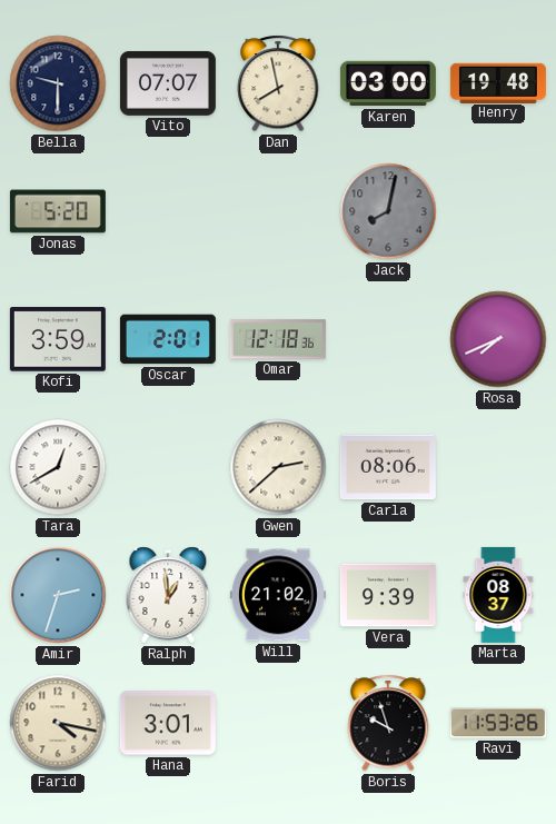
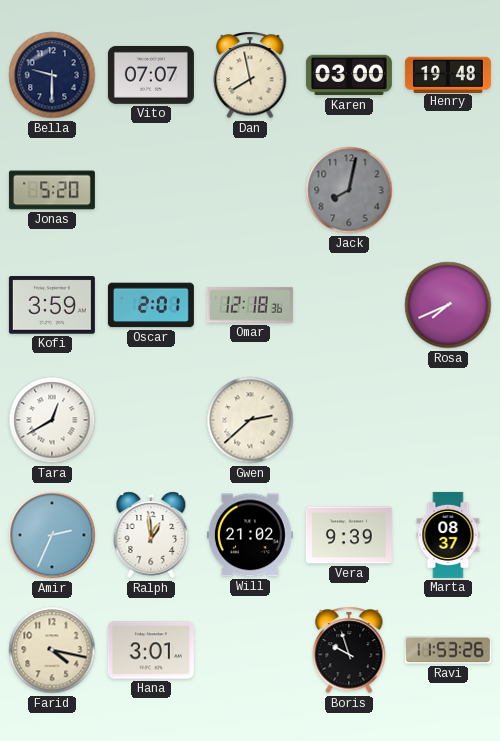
Carla: 08:06 -> none (388, 467)
Amir: 2:33 -> 2:34 (52, 535)
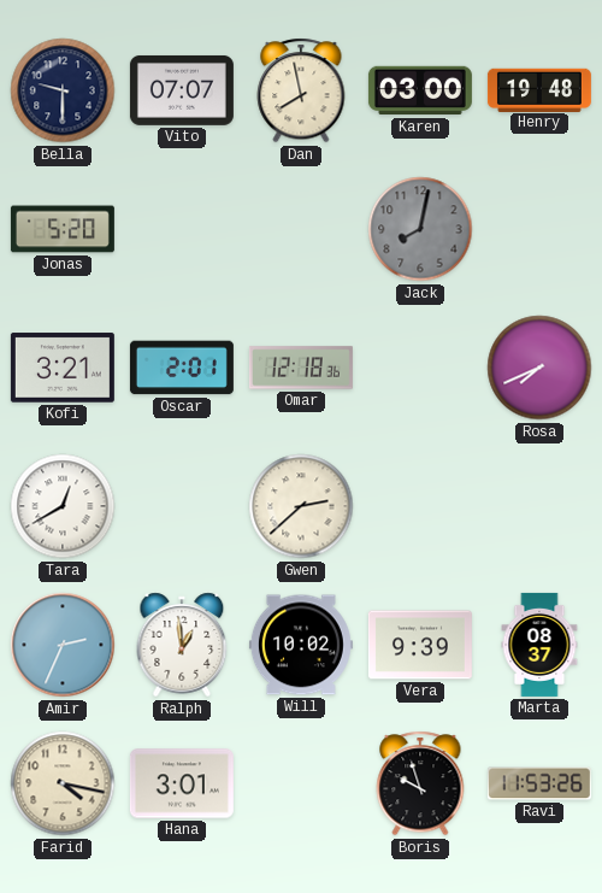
Kofi: 3:59 -> 3:21 (63, 368)
Will: 21:02 -> 10:02 (301, 645)
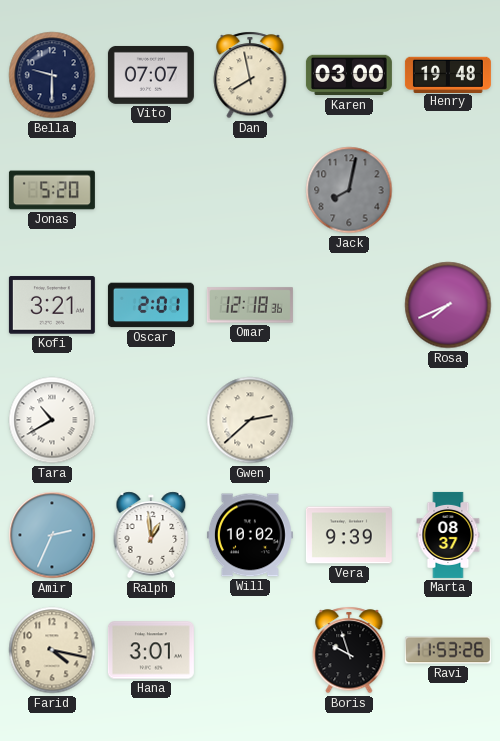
Tara: 12:40 -> 10:40 (52, 420)
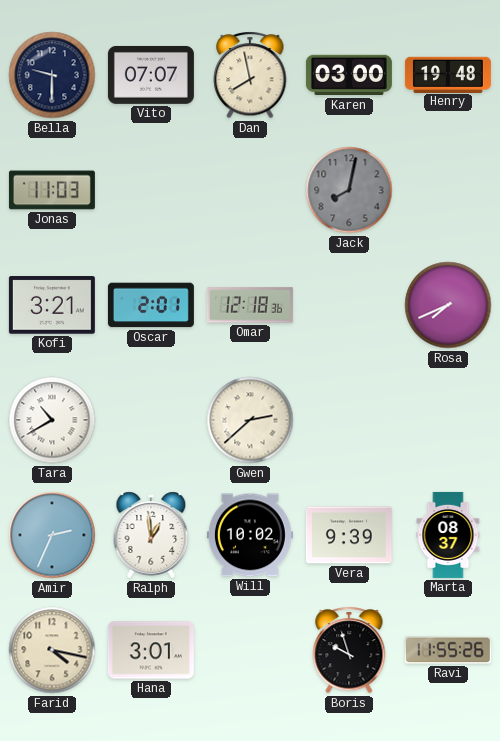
Jonas: 5:20 -> 11:03 (52, 190)
Ravi: 11:53 -> 11:55 (448, 650)
